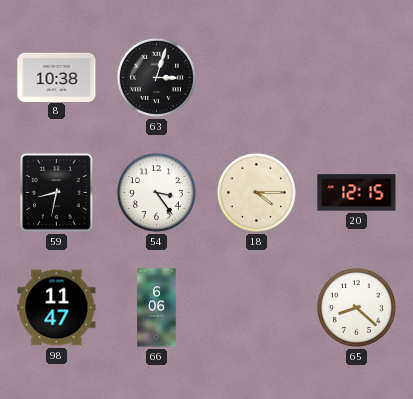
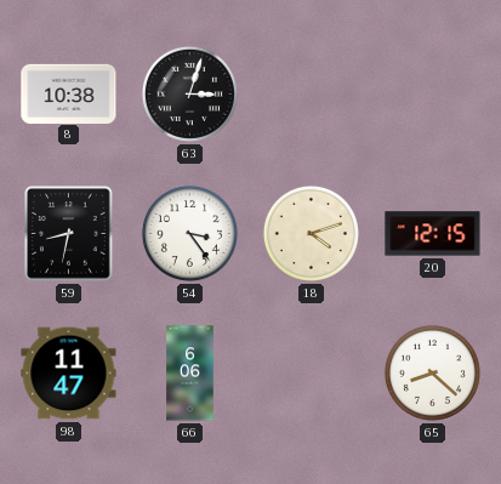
18: 4:15 -> 4:12 (311, 233)
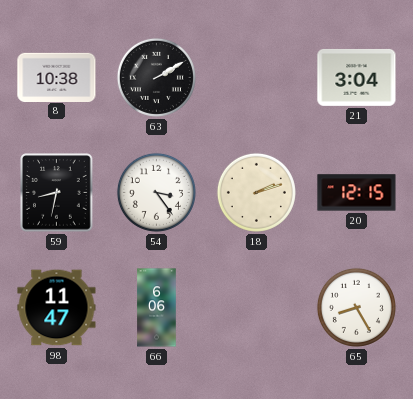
63: 3:03 -> 2:10 (156, 77)
21: none -> 3:04 (357, 77)
18: 4:12 -> 2:12 (256, 192)
65: 8:22 -> 8:25 (356, 307)
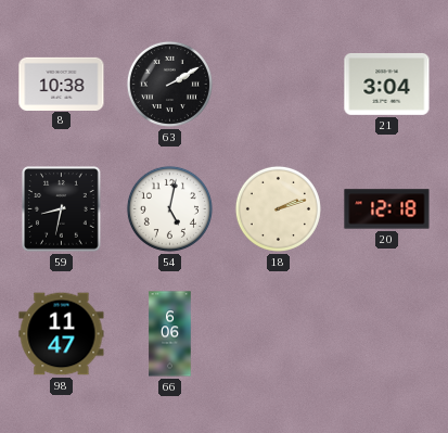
54: 3:24 -> 5:02 (169, 208)
20: 12:15 -> 12:18 (387, 209)
65: 8:25 -> none (356, 307)
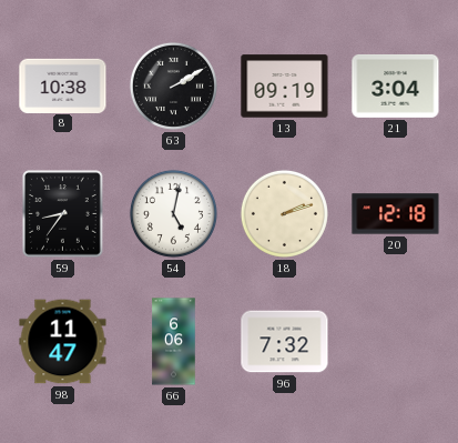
13: none -> 09:19 (285, 87)
59: 8:32 -> 8:36 (63, 214)
96: none -> 7:32 (285, 342)
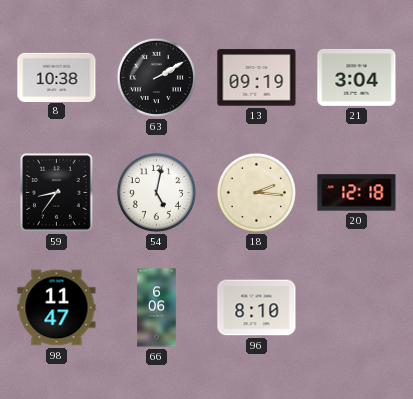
18: 2:12 -> 2:16 (256, 192)
96: 7:32 -> 8:10 (257, 308)
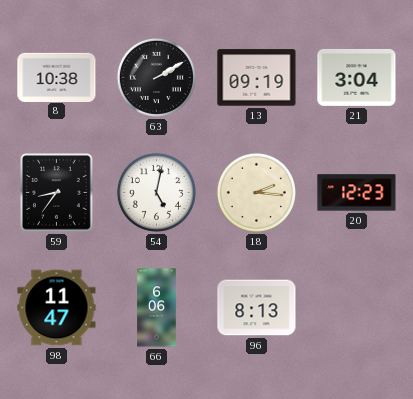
20: 12:18 -> 12:23 (357, 193)
96: 8:10 -> 8:13 (257, 308)
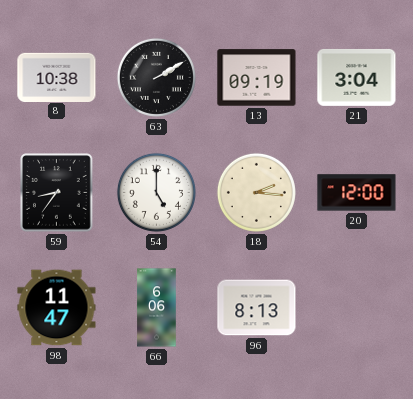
54: 5:02 -> 5:00 (156, 192)
20: 12:23 -> 12:00 (357, 193)
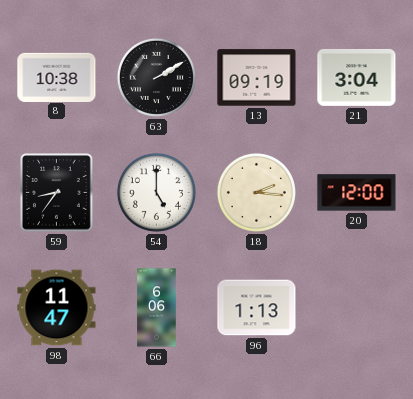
96: 8:13 -> 1:13 (257, 308)
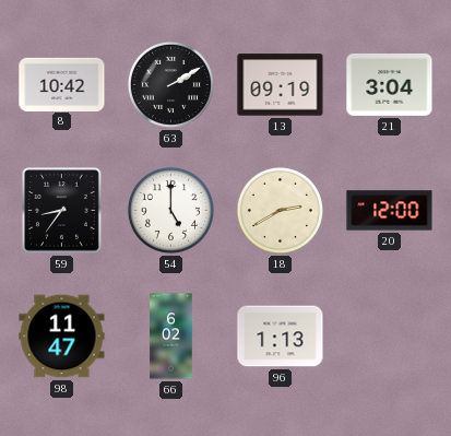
8: 10:38 -> 10:42 (62, 84)
18: 2:16 -> 2:40 (280, 210)
66: 6:06 -> 6:02 (171, 337)
